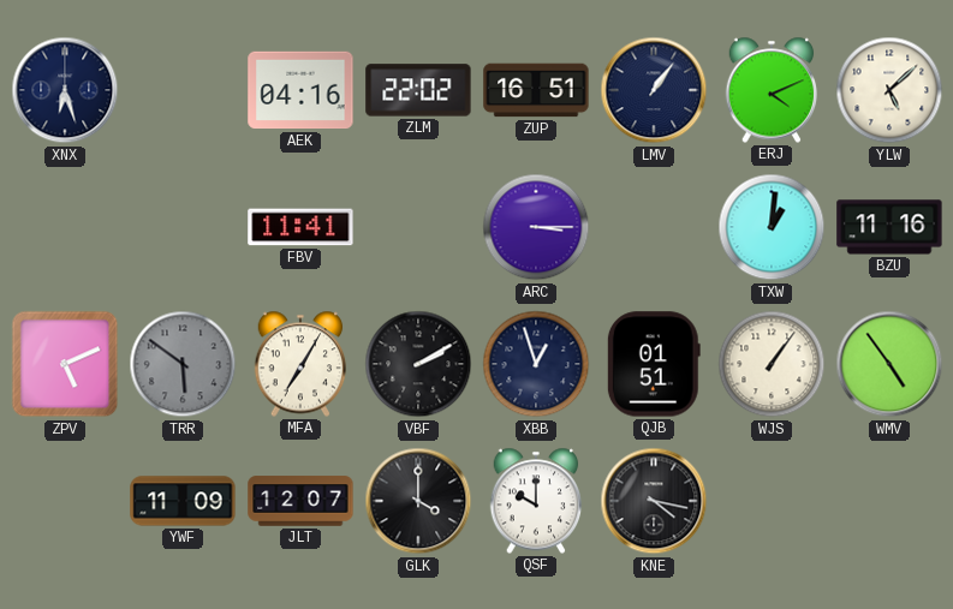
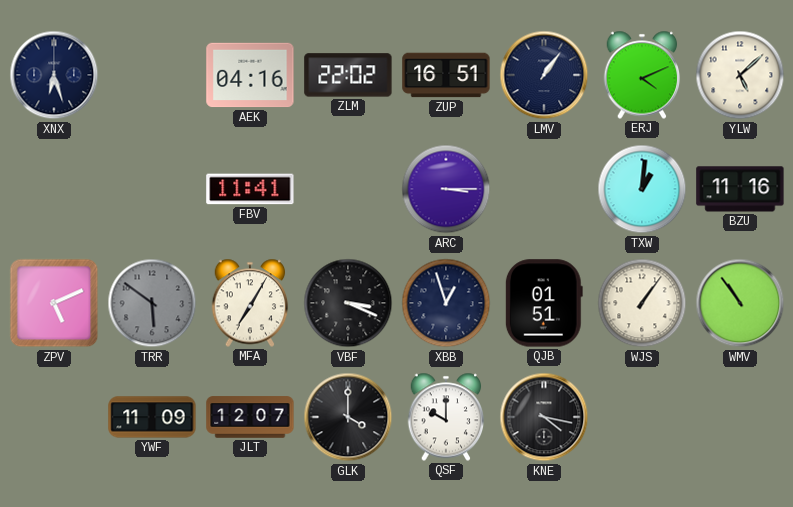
VBF: 2:10 -> 3:19 (348, 303)
WMV: 4:54 -> 10:54 (740, 303)
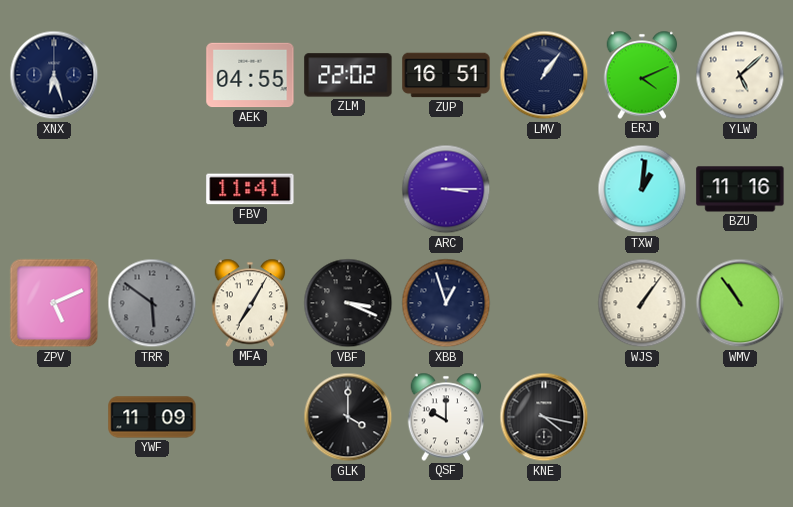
AEK: 04:16 -> 04:55 (250, 75)
QJB: 01:51 -> none (544, 303)
JLT: 12:07 -> none (250, 417)
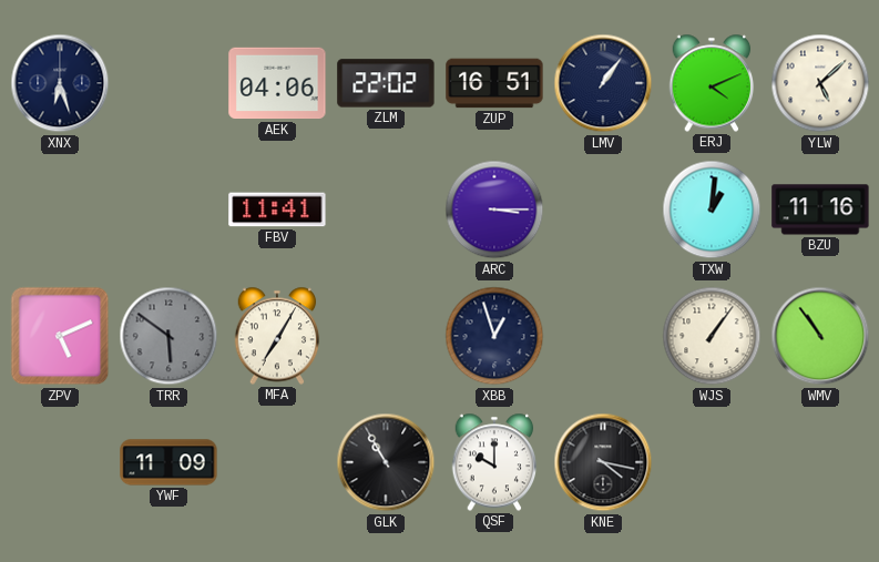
AEK: 04:55 -> 04:06 (277, 83)
VBF: 3:19 -> none (348, 303)
GLK: 4:00 -> 10:55 (386, 462)
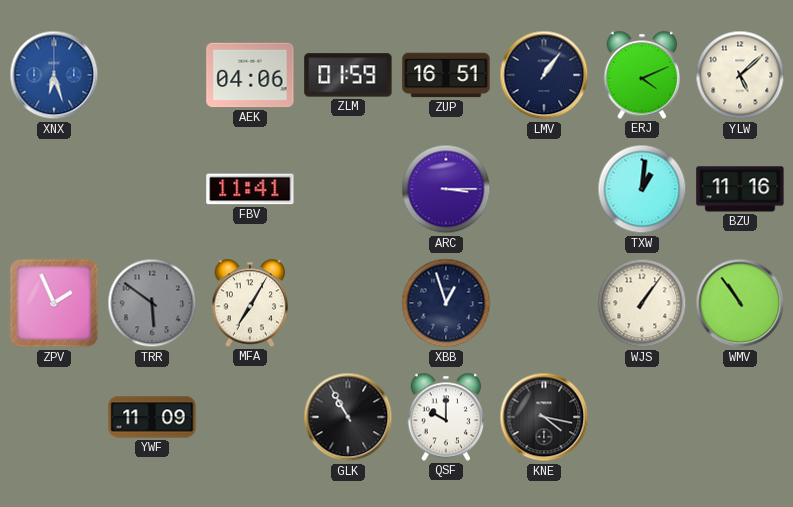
XNX dial: navy -> blue (54, 75)
ZLM: 22:02 -> 01:59 (348, 75)
ZPV: 5:11 -> 1:56 (54, 303)
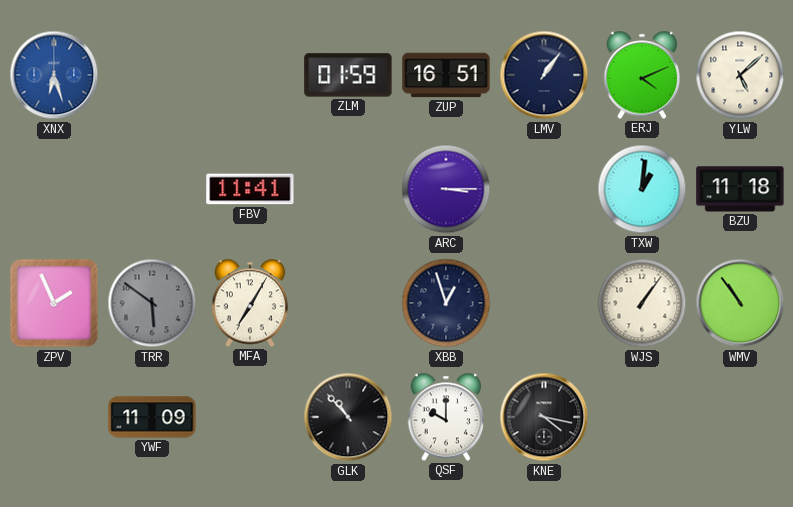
AEK: 04:06 -> none (250, 75)
BZU: 11:16 -> 11:18 (740, 189)
GLK: 10:55 -> 10:53 (348, 417)
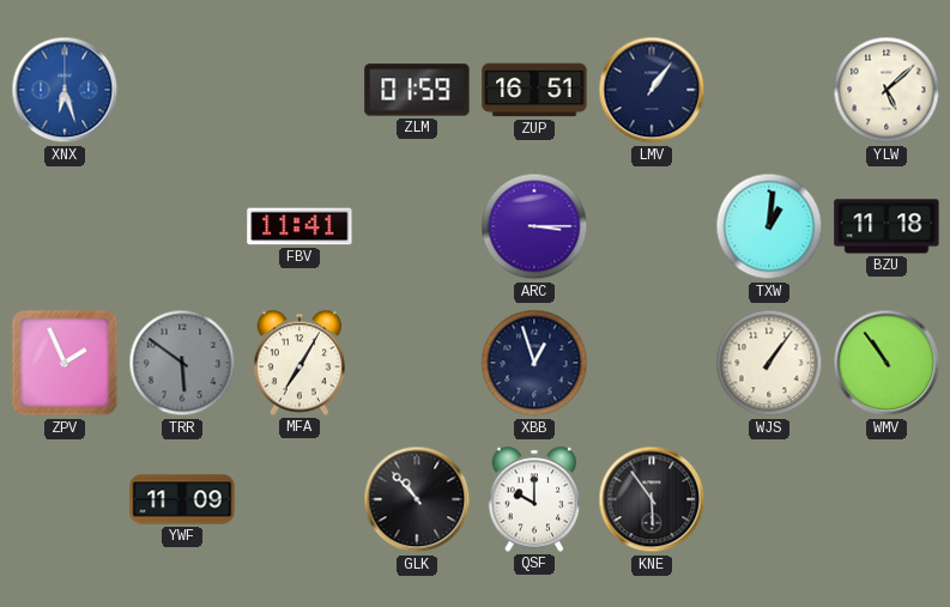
ERJ: 4:11 -> none (642, 75)
KNE: 4:17 -> 5:54 (652, 499)
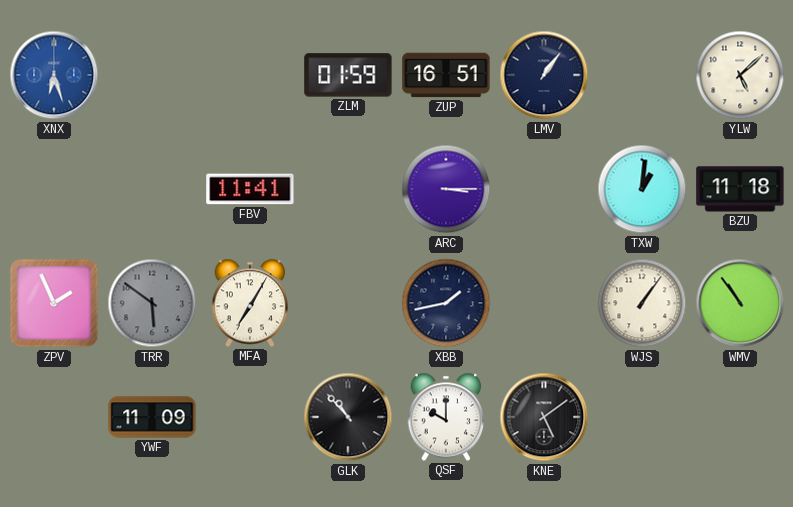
XBB: 12:57 -> 1:43 (446, 303)
KNE: 5:54 -> 5:09 (544, 417)
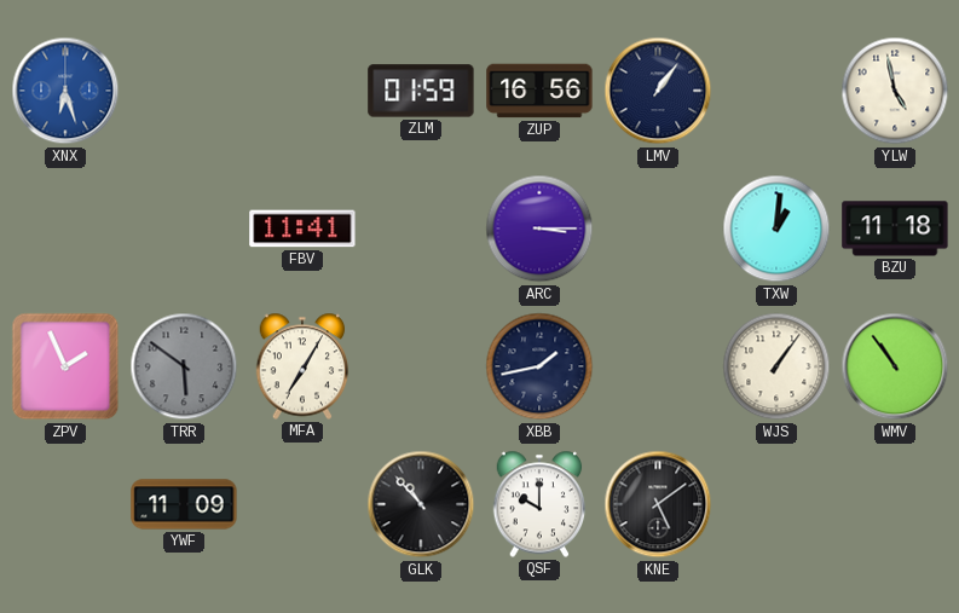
ZUP: 16:51 -> 16:56 (539, 91)
YLW: 5:08 -> 4:58 (895, 91)
